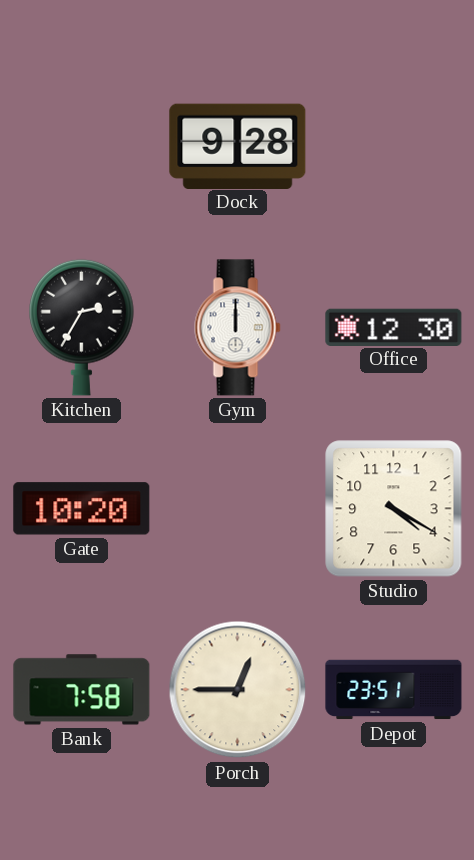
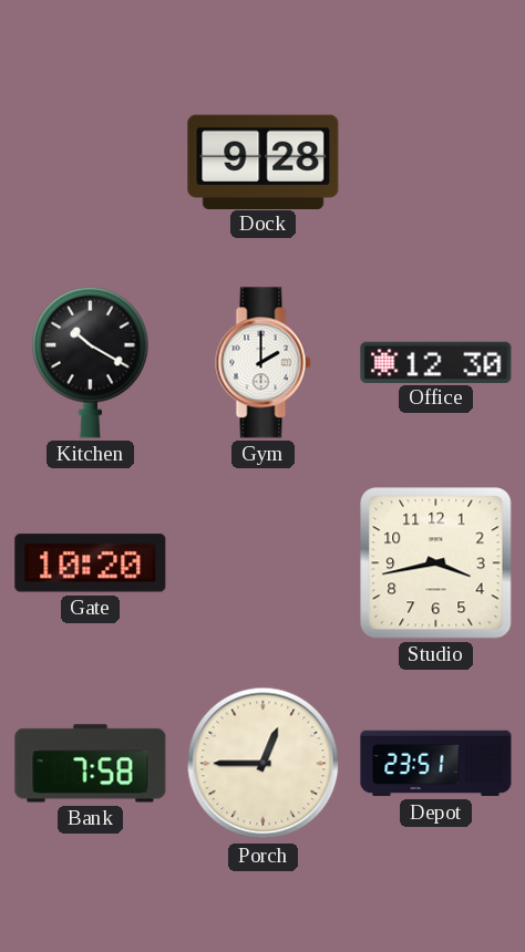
Kitchen: 2:35 -> 10:20 (91, 362)
Gym: 12:00 -> 2:00 (264, 363)
Studio: 4:20 -> 3:43 (436, 563)
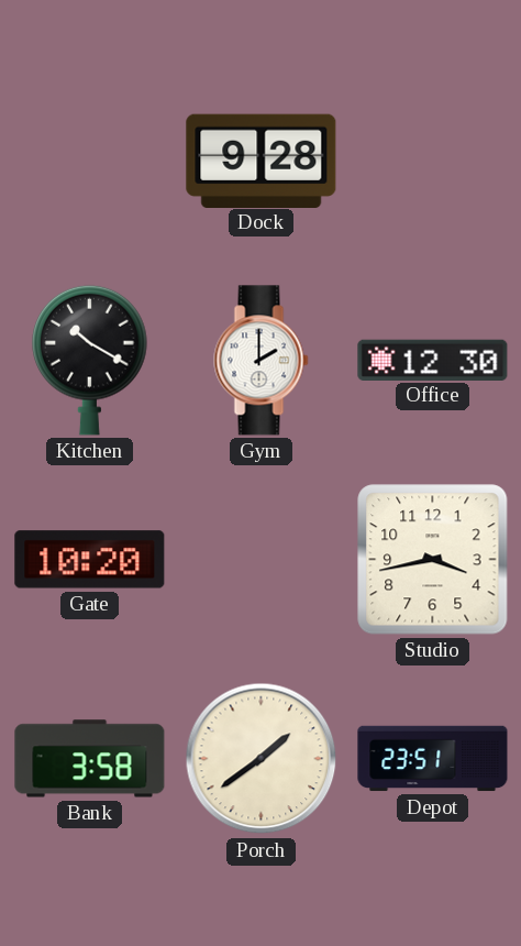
Bank: 7:58 -> 3:58 (90, 759)
Porch: 12:45 -> 1:39 (262, 759)
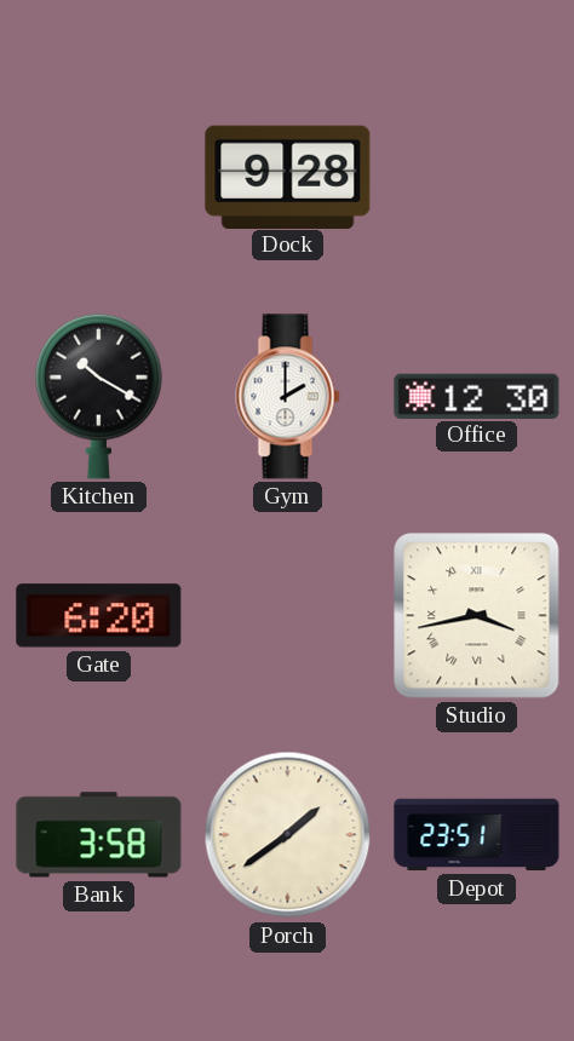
Gate: 10:20 -> 6:20 (99, 616)
Studio numerals: Arabic -> Roman (477, 616)
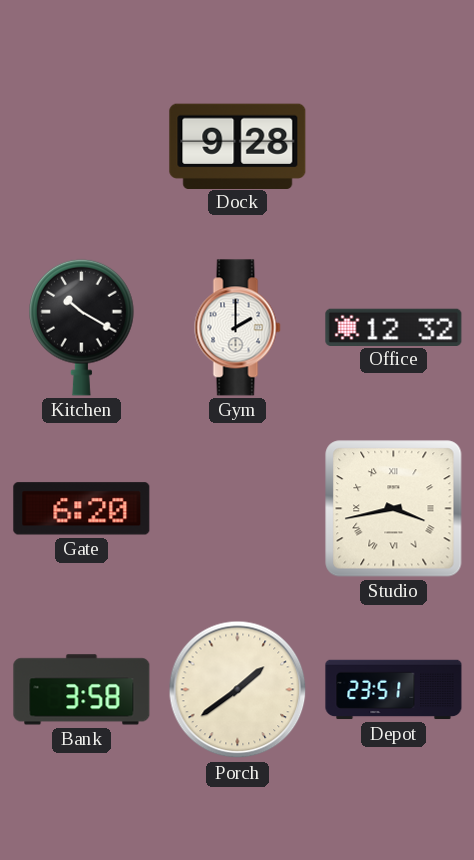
Office: 12:30 -> 12:32 (394, 327)
